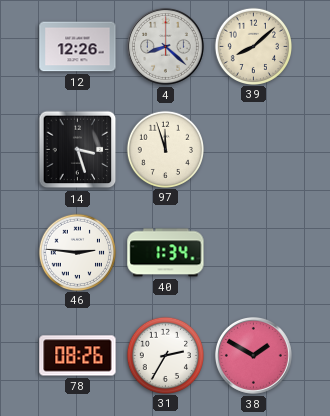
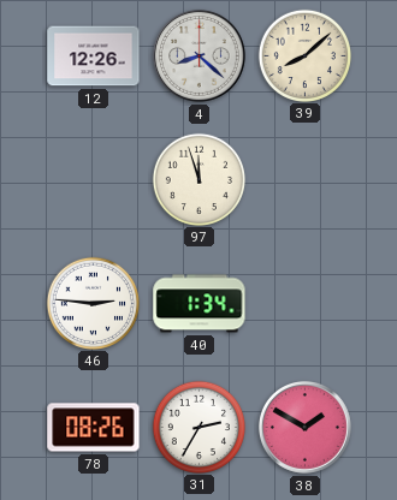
14: 3:27 -> none (78, 150)
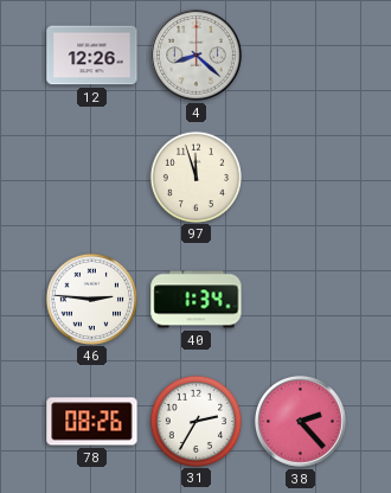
39: 8:08 -> none (304, 55)
38: 1:50 -> 2:23 (300, 421)
